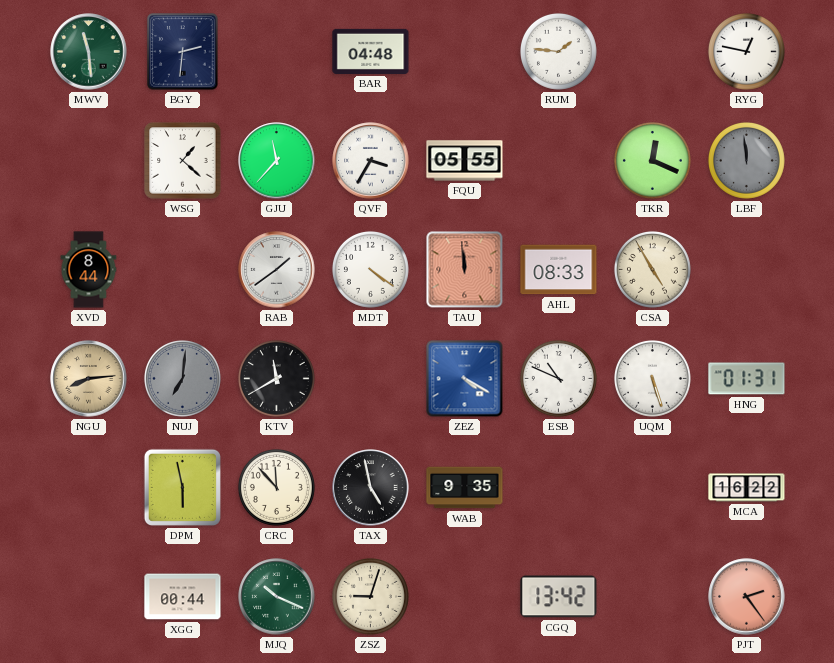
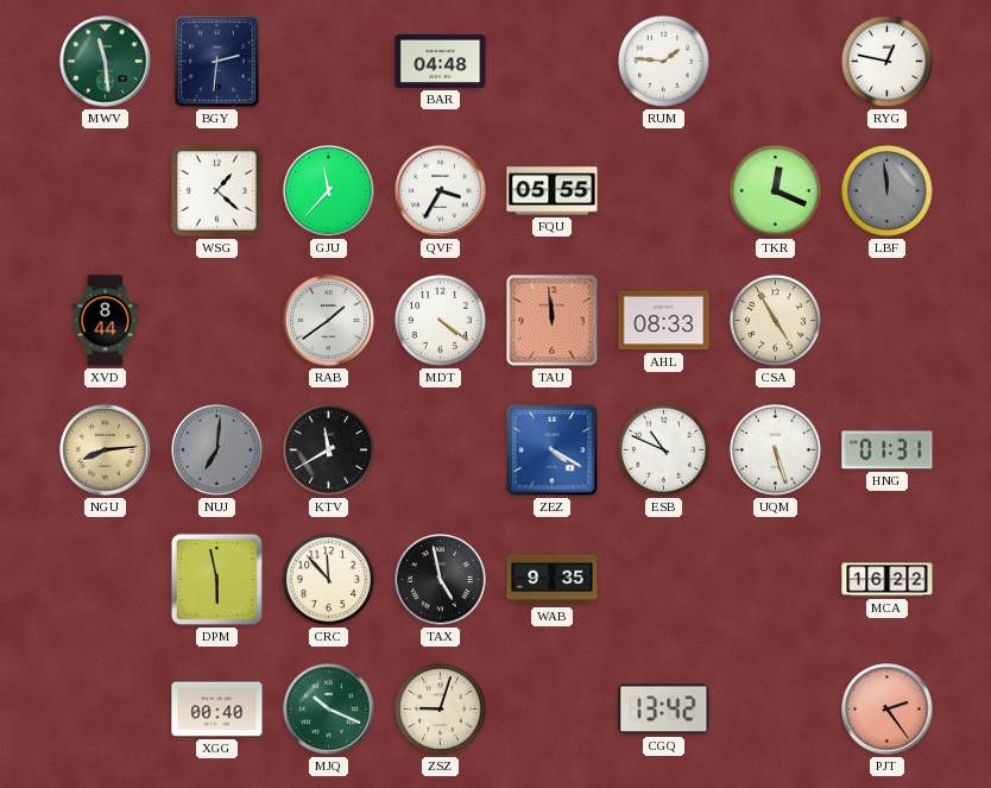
XGG: 00:44 -> 00:40 (217, 710)
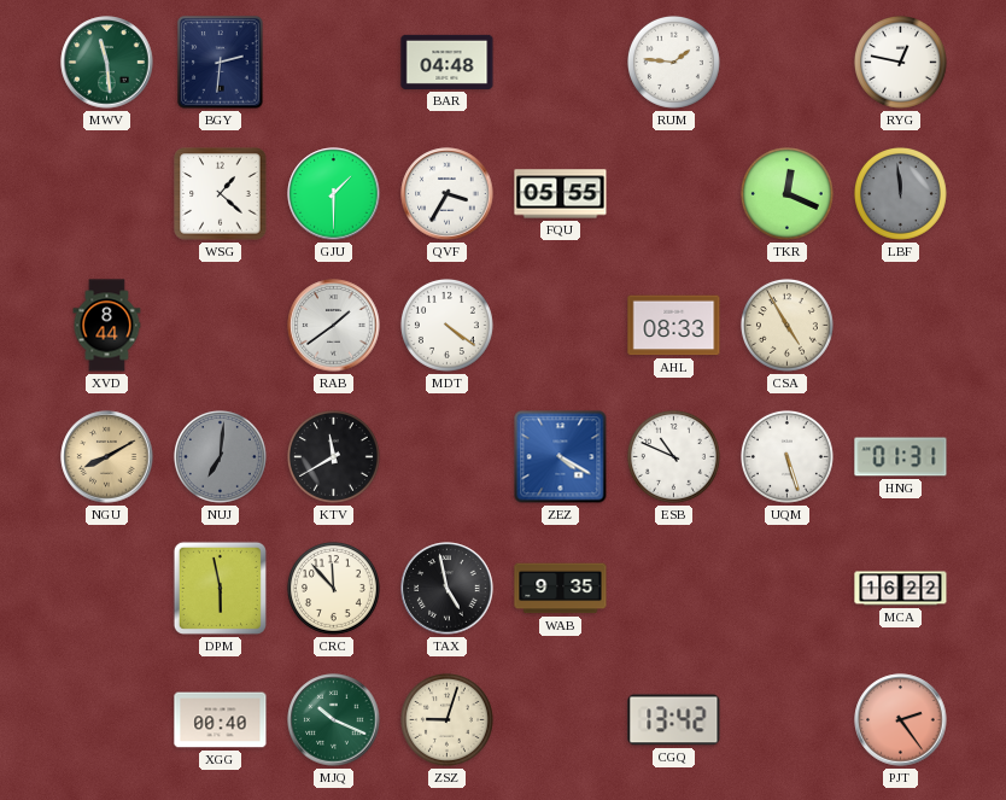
GJU: 11:37 -> 1:30 (334, 194)
TAU: 11:59 -> none (553, 321)
NGU: 8:14 -> 8:10 (107, 457)
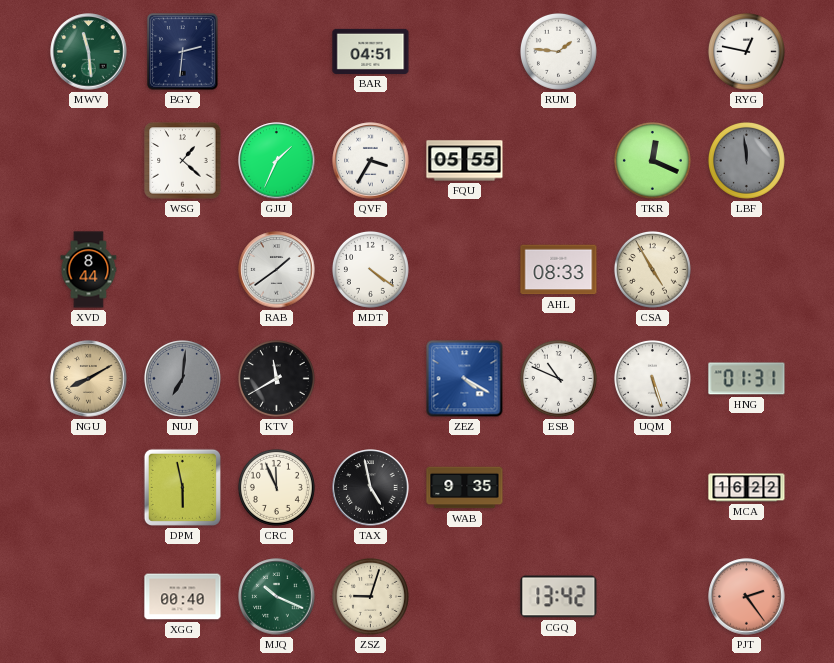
BAR: 04:48 -> 04:51 (371, 51)
GJU: 1:30 -> 1:34 (277, 161)
CRC: 11:53 -> 11:56 (276, 487)
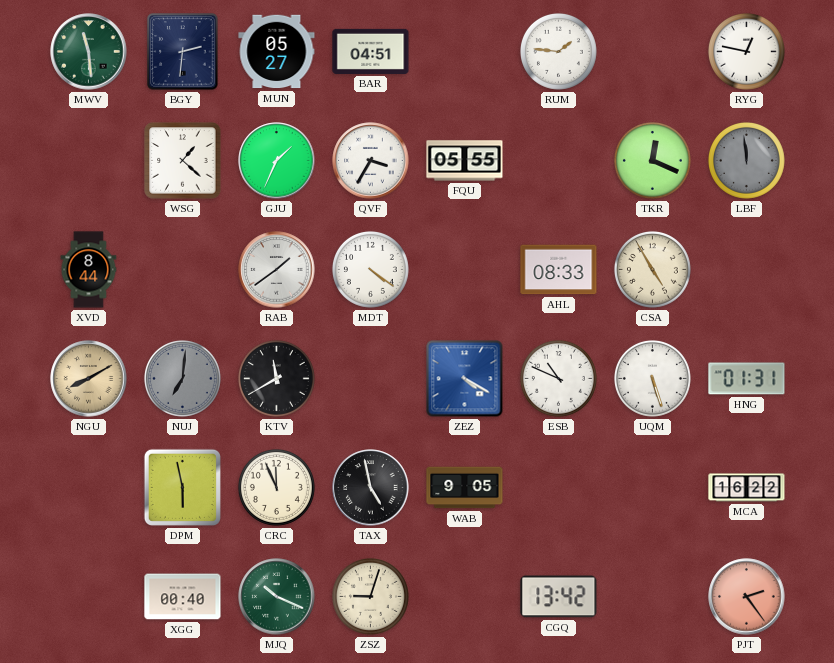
MUN: none -> 05:27 (277, 52)
WAB: 9:35 -> 9:05 (465, 488)
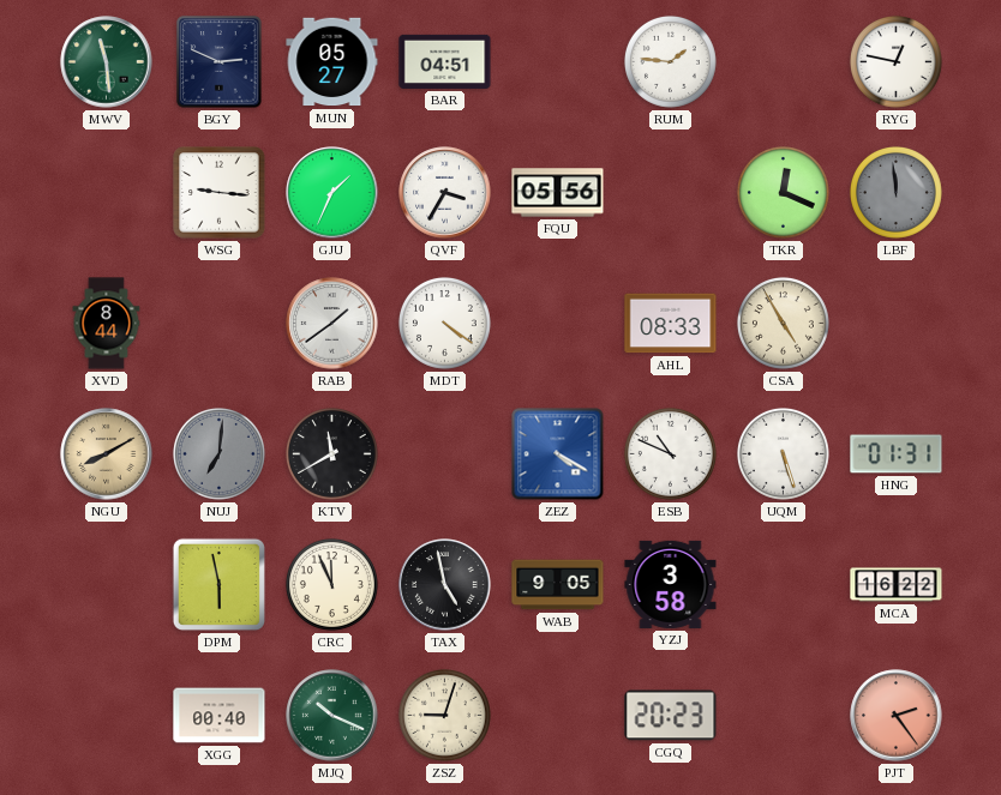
BGY: 2:31 -> 2:49 (220, 62)
WSG: 1:22 -> 9:16 (220, 193)
FQU: 05:55 -> 05:56 (558, 193)
YZJ: none -> 3:58 (671, 584)
CGQ: 13:42 -> 20:23 (671, 716)
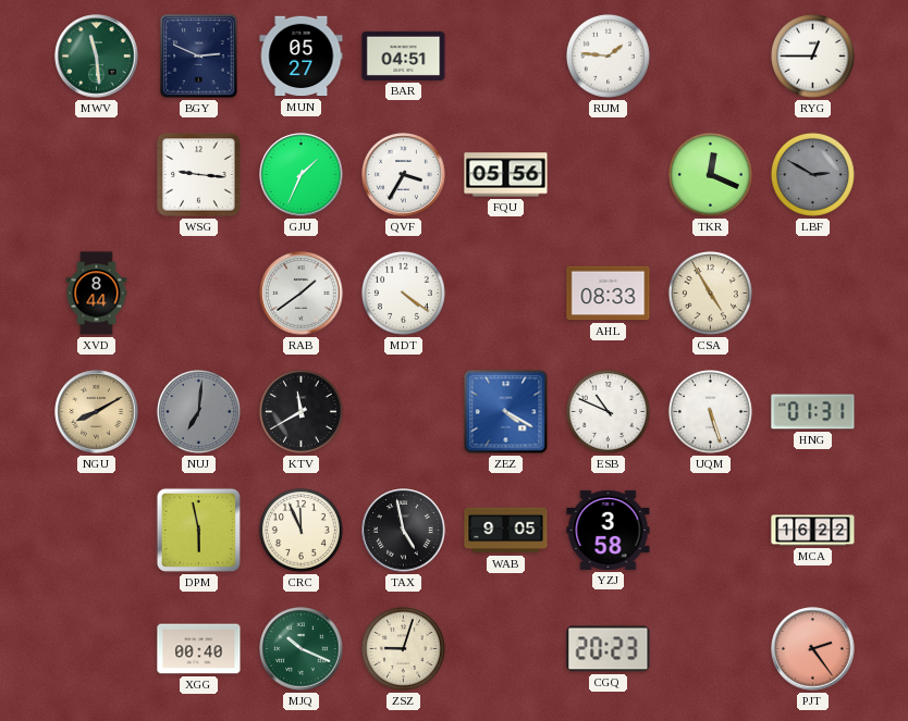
RYG: 12:47 -> 12:45 (812, 55)
LBF: 11:59 -> 2:50 (812, 174)
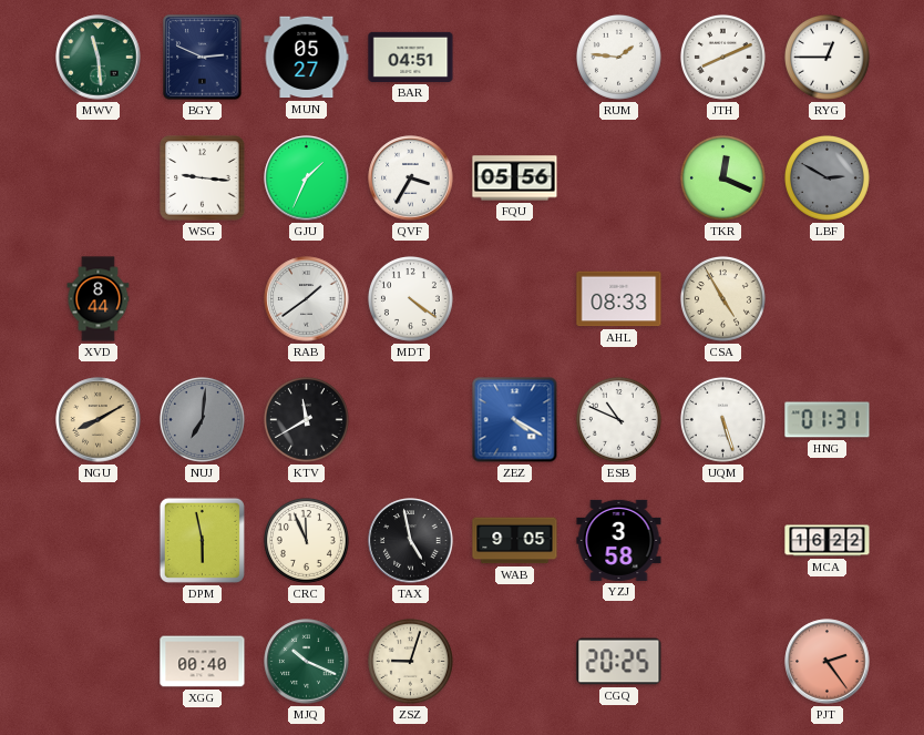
JTH: none -> 8:11 (722, 57)
CGQ: 20:23 -> 20:25 (619, 662)
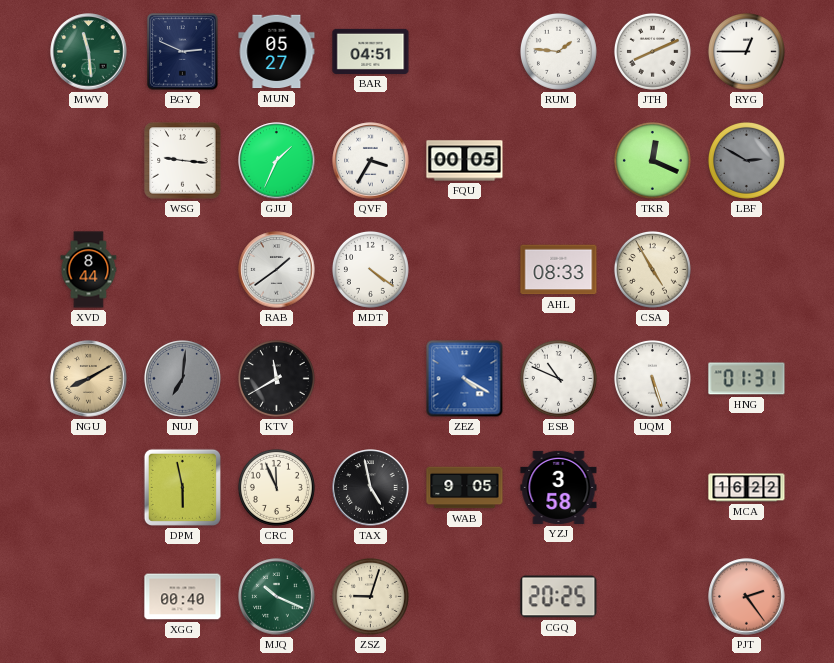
FQU: 05:56 -> 00:05 (465, 161)
